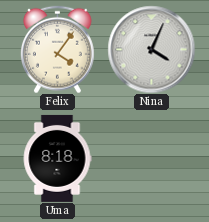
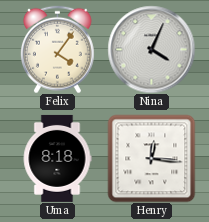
Henry: none -> 12:16 (151, 158)
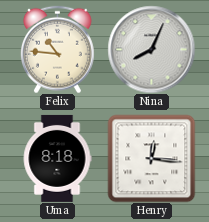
Felix: 4:06 -> 10:46 (57, 49)
Nina: 4:04 -> 8:04 (151, 49)
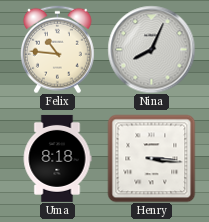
Henry: 12:16 -> 3:16 (151, 158)
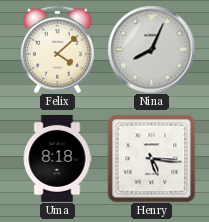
Felix: 10:46 -> 4:08 (57, 49)
Henry: 3:16 -> 5:16 (151, 158)
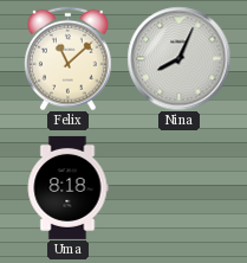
Felix: 4:08 -> 11:08 (67, 58)
Henry: 5:16 -> none (151, 158)
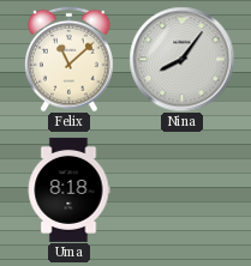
Nina: 8:04 -> 8:06 (181, 59)
